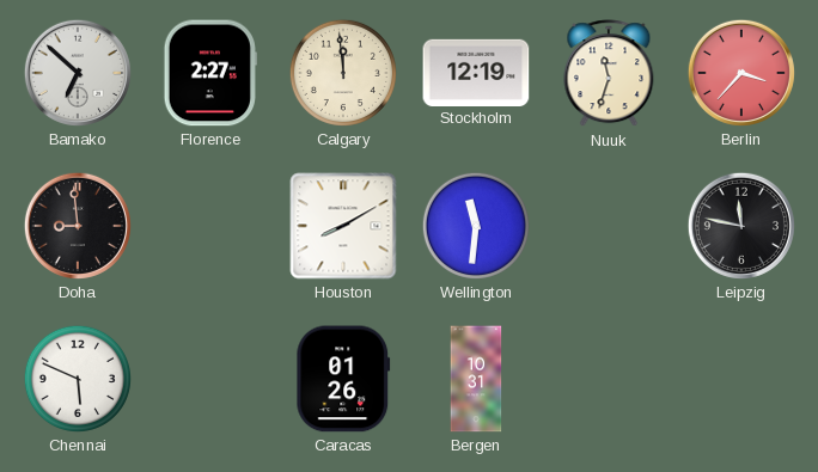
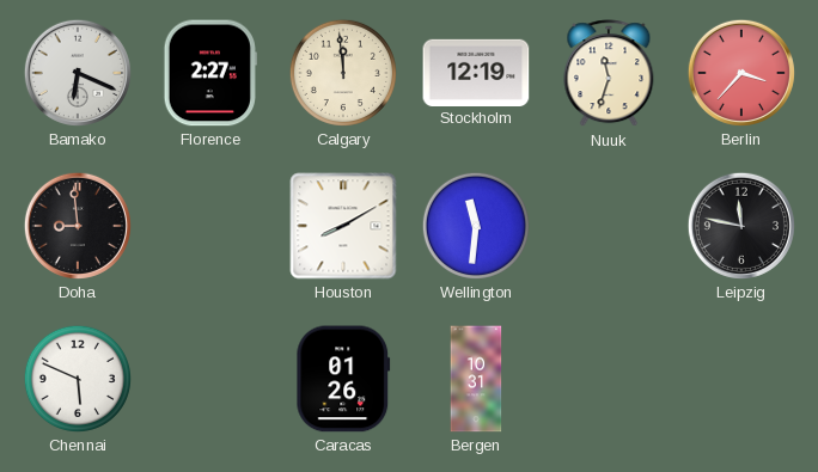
Bamako: 6:52 -> 6:19 (78, 73)
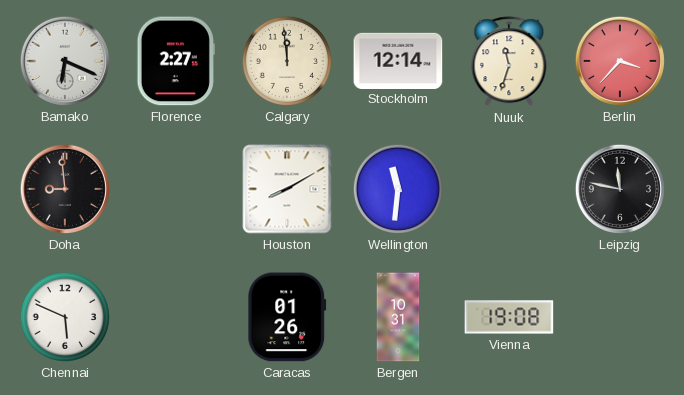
Stockholm: 12:19 -> 12:14 (398, 60)
Vienna: none -> 19:08 (509, 317)
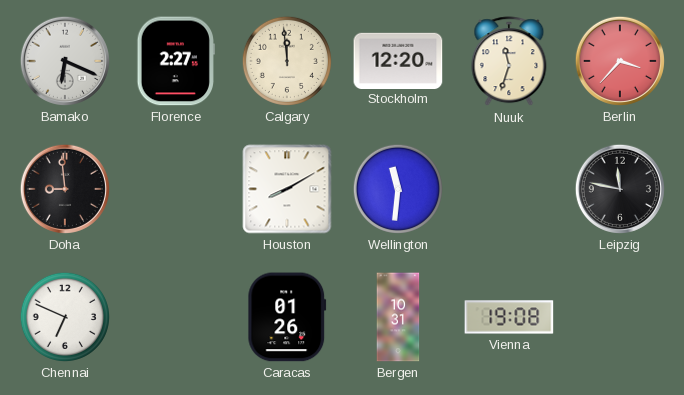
Stockholm: 12:14 -> 12:20 (398, 60)
Chennai: 5:49 -> 6:49 (65, 317)
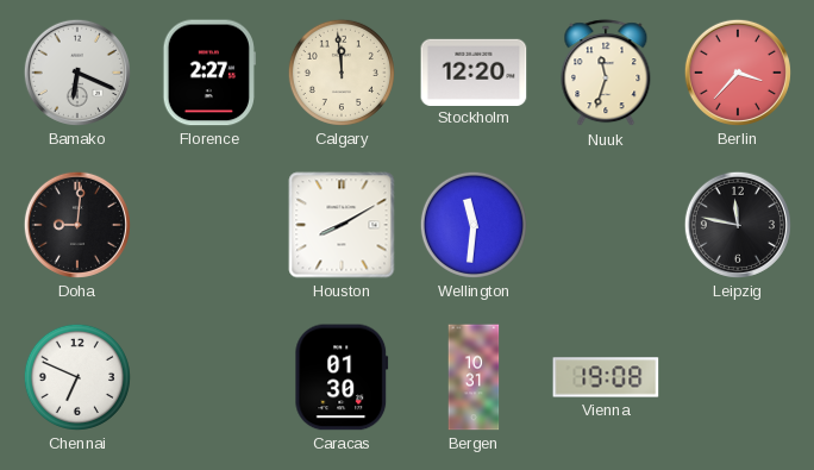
Doha: 8:59 -> 9:01 (77, 225)
Caracas: 01:26 -> 01:30 (342, 377)
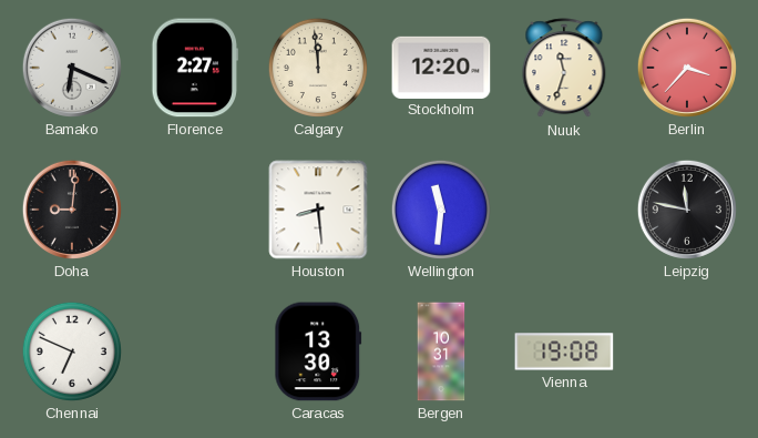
Houston: 8:10 -> 8:29 (318, 210)
Caracas: 01:30 -> 13:30 (318, 352)
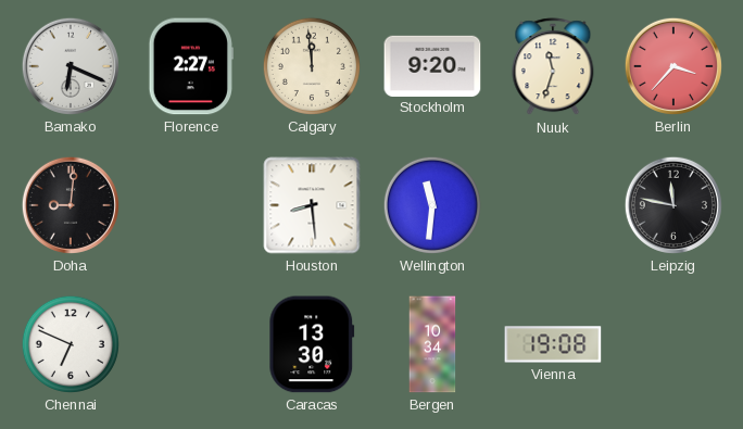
Stockholm: 12:20 -> 9:20 (432, 65)
Bergen: 10:31 -> 10:34 (432, 344)
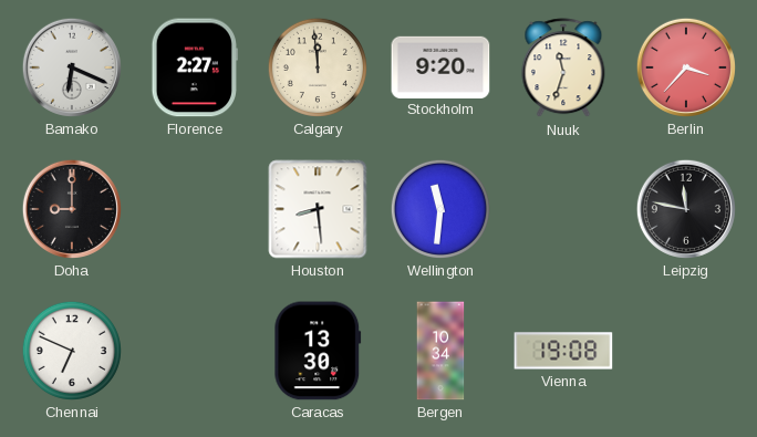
Doha: 9:01 -> 9:00 (72, 209)
